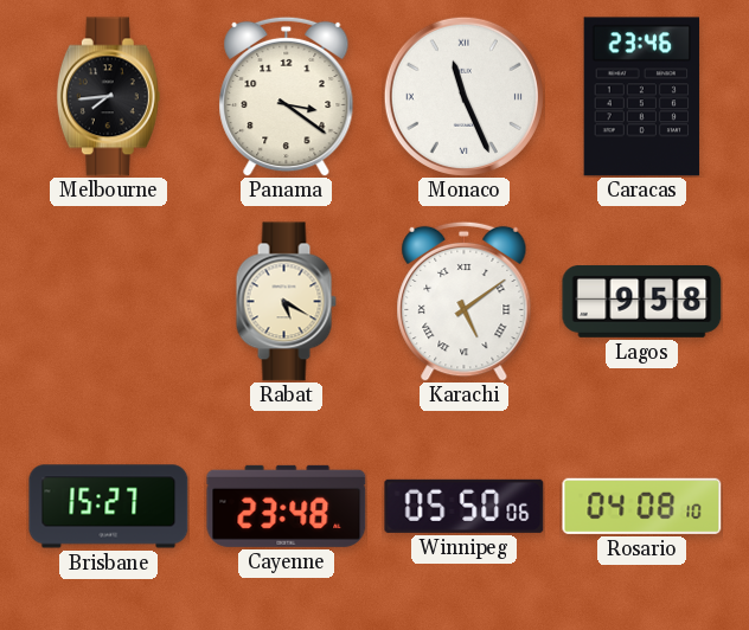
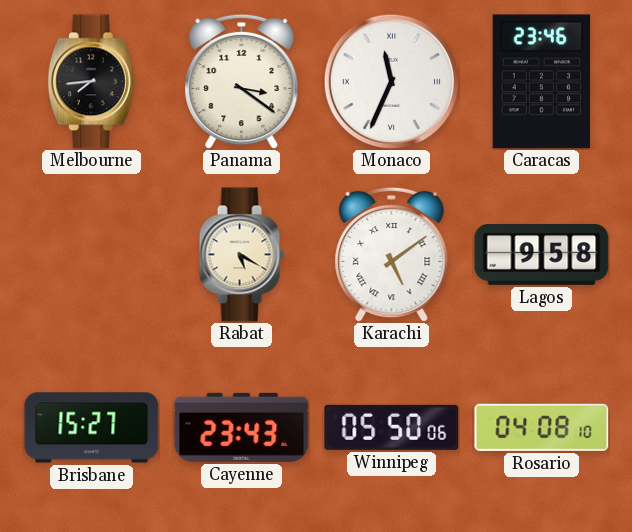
Monaco: 11:26 -> 11:34 (391, 81)
Cayenne: 23:48 -> 23:43 (242, 427)
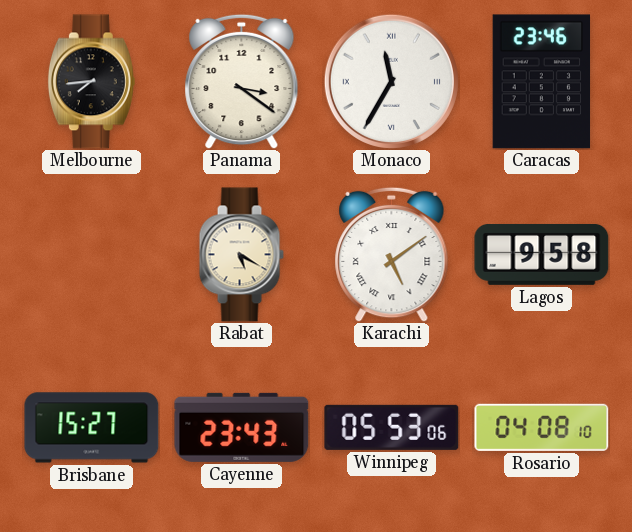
Monaco: 11:34 -> 11:35 (391, 81)
Winnipeg: 05:50 -> 05:53 (392, 427)
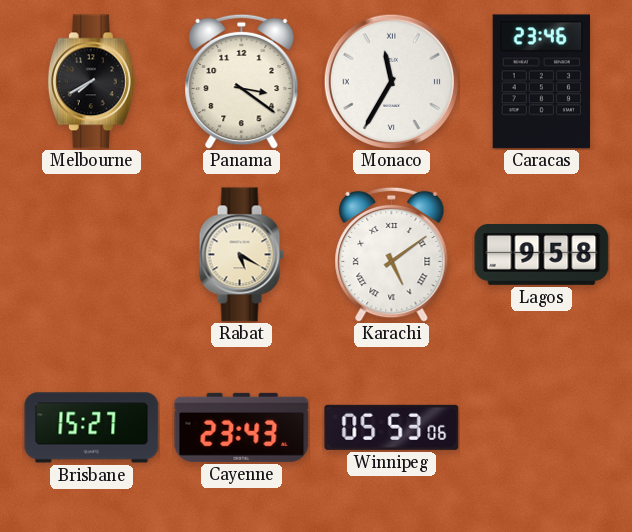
Melbourne: 7:44 -> 7:40 (91, 82)
Rosario: 04:08 -> none (542, 427)
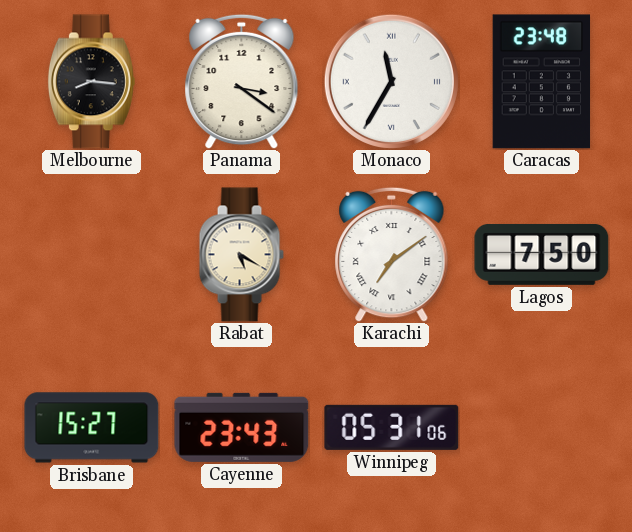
Melbourne: 7:40 -> 8:16 (91, 82)
Caracas: 23:46 -> 23:48 (542, 82)
Karachi: 5:09 -> 7:09 (392, 254)
Lagos: 9:58 -> 7:50 (542, 254)
Winnipeg: 05:53 -> 05:31 (392, 427)
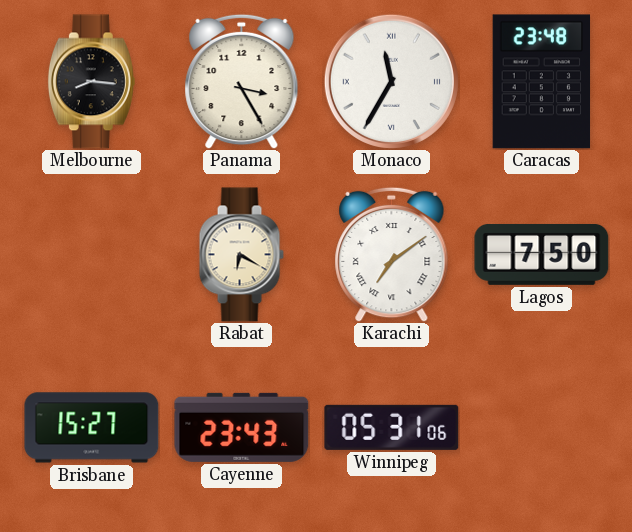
Panama: 3:21 -> 3:25 (242, 81)
Rabat: 5:20 -> 6:20 (241, 255)
